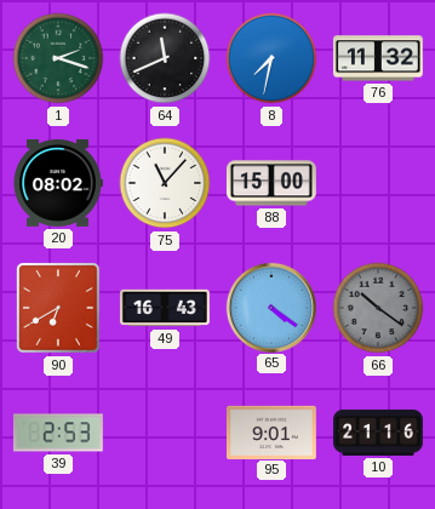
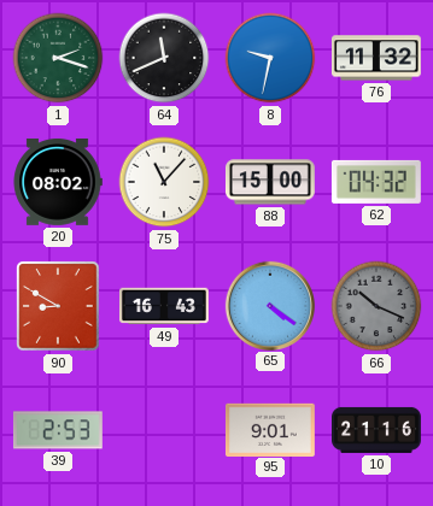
8: 7:32 -> 9:32 (270, 58)
62: none -> 04:32 (376, 182)
90: 6:40 -> 8:50 (58, 306)
66: 10:21 -> 10:19 (376, 306)
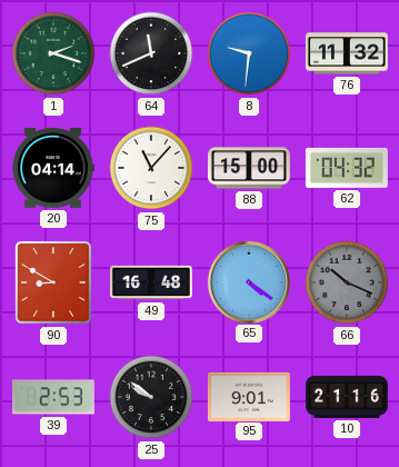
8: 9:32 -> 9:31 (249, 53)
20: 08:02 -> 04:14 (53, 168)
49: 16:43 -> 16:48 (151, 282)
25: none -> 9:51 (151, 397)
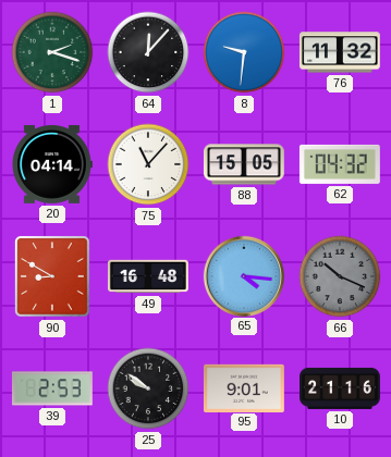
64: 11:41 -> 12:07 (148, 52)
88: 15:00 -> 15:05 (244, 164)
65: 4:21 -> 4:16 (243, 275)
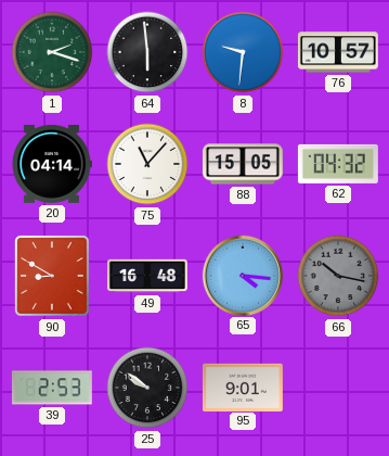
64: 12:07 -> 5:59 (147, 52)
76: 11:32 -> 10:57 (338, 52)
66: 10:19 -> 10:17 (338, 276)
10: 21:16 -> none (341, 388)
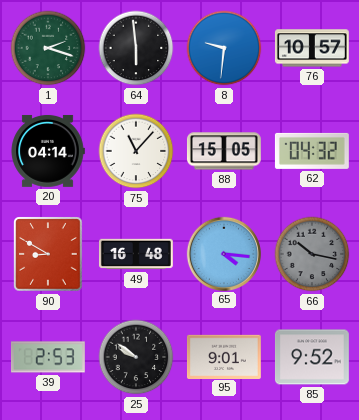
85: none -> 9:52 (312, 357)
